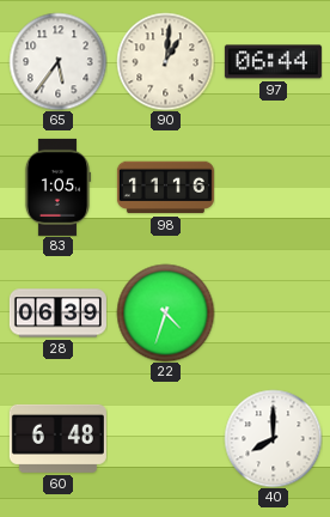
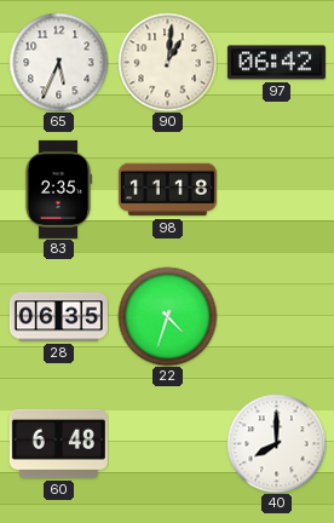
65: 5:36 -> 5:34 (58, 62)
97: 06:44 -> 06:42 (276, 63)
83: 1:05 -> 2:35 (58, 189)
98: 11:16 -> 11:18 (167, 190)
28: 06:39 -> 06:35 (58, 317)
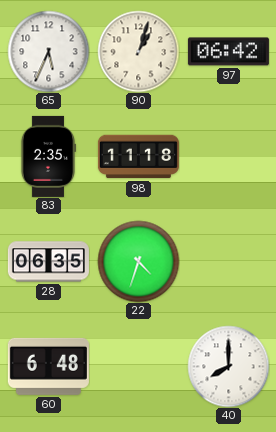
90: 1:01 -> 1:03 (138, 51)
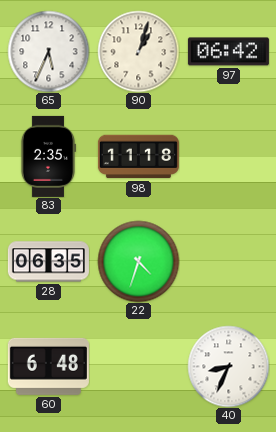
40: 8:00 -> 8:34 (228, 366)
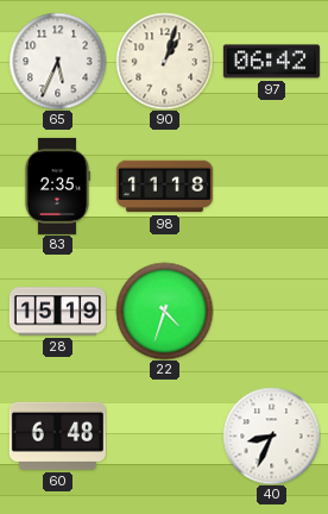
28: 06:35 -> 15:19 (57, 312)
